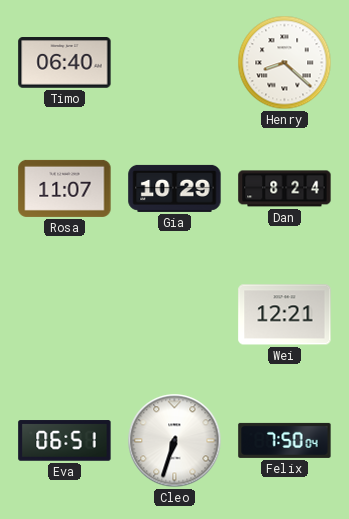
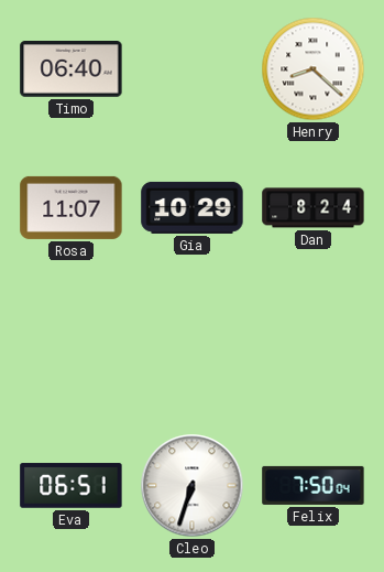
Wei: 12:21 -> none (285, 315)
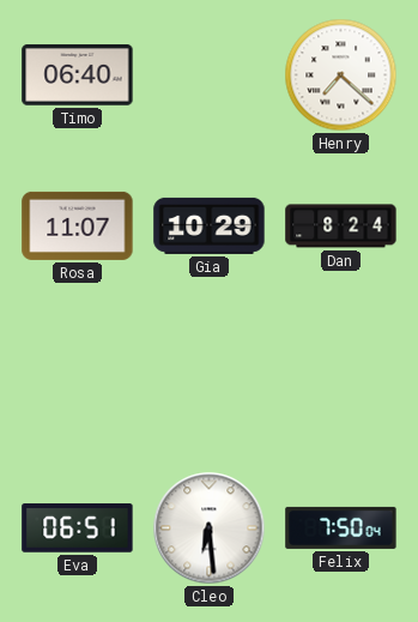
Henry: 8:22 -> 7:22 (341, 76)
Cleo: 6:33 -> 6:29 (210, 529)
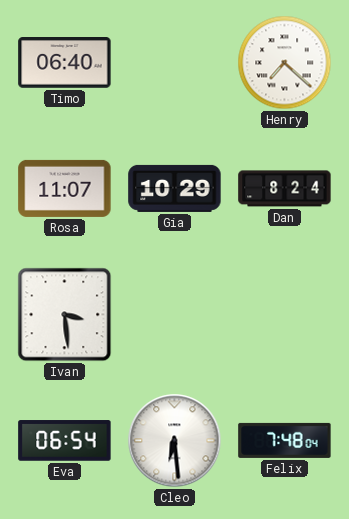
Ivan: none -> 3:29 (65, 315)
Eva: 06:51 -> 06:54 (65, 441)
Felix: 7:50 -> 7:48 (285, 440)
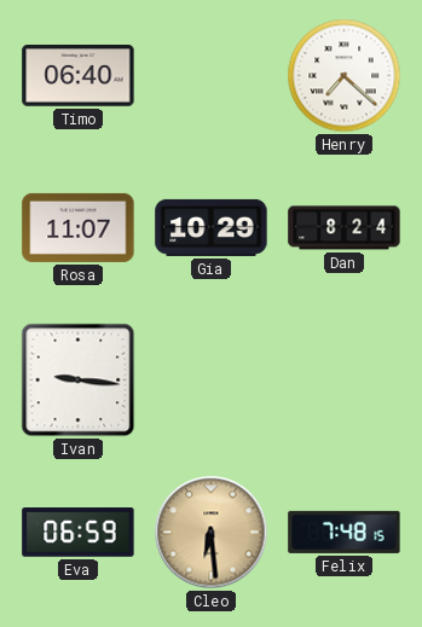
Ivan: 3:29 -> 9:16 (79, 381)
Eva: 06:54 -> 06:59 (79, 533)
Cleo dial: white -> champagne (212, 533)
Felix: 7:48:04 -> 7:48:15 (345, 532)
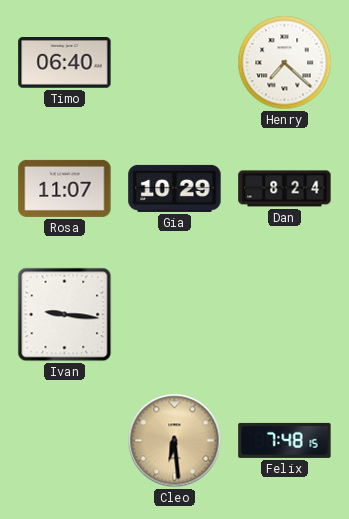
Eva: 06:59 -> none (79, 533)
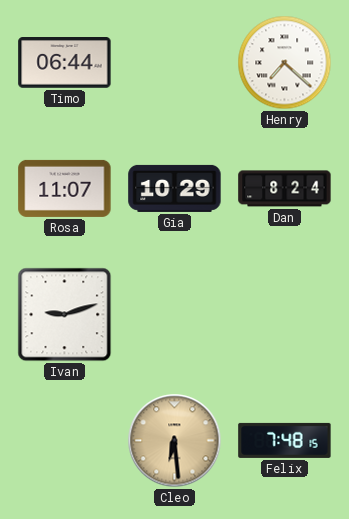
Timo: 06:40 -> 06:44 (65, 63)
Ivan: 9:16 -> 9:12 (65, 315)
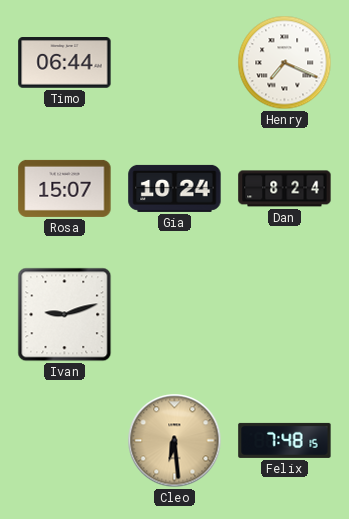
Henry: 7:22 -> 7:19 (285, 63)
Rosa: 11:07 -> 15:07 (65, 188)
Gia: 10:29 -> 10:24 (175, 188)
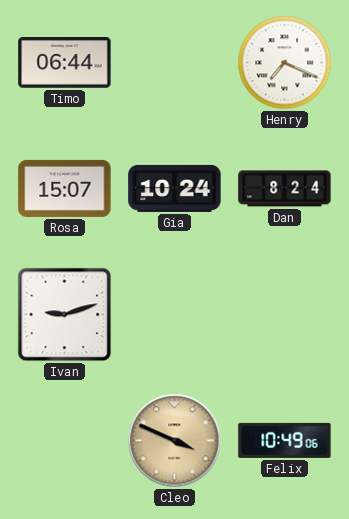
Cleo: 6:29 -> 3:49 (175, 441)
Felix: 7:48 -> 10:49 (285, 440)
